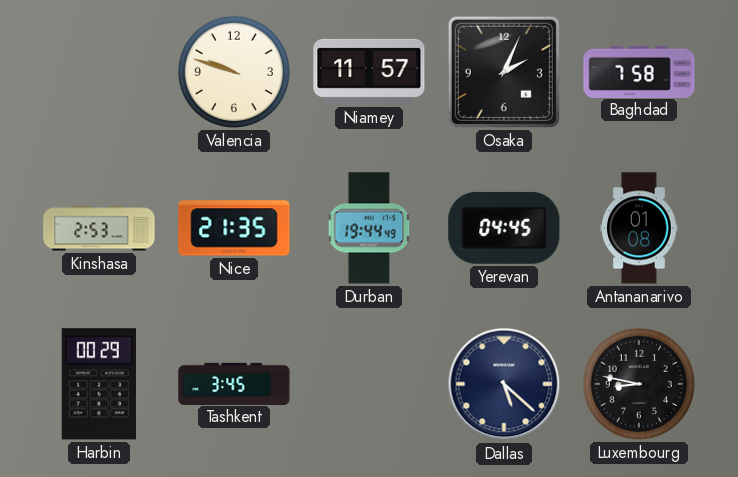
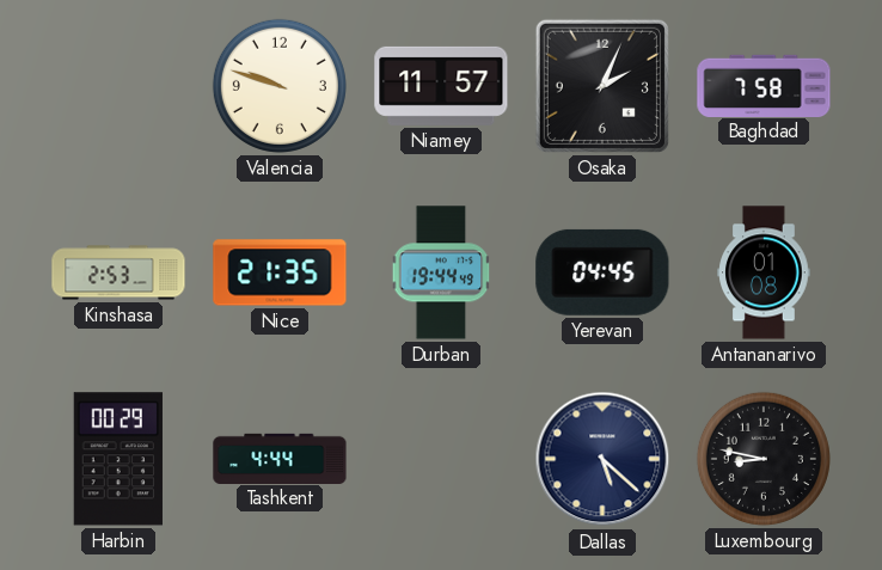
Tashkent: 3:45 -> 4:44 (280, 458)
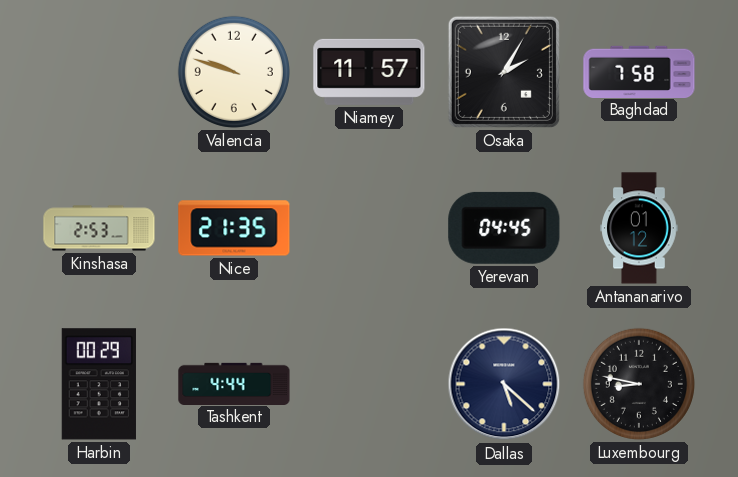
Osaka: 2:04 -> 2:05 (504, 72)
Durban: 19:44 -> none (441, 272)
Antananarivo: 01:08 -> 01:12 (639, 228)
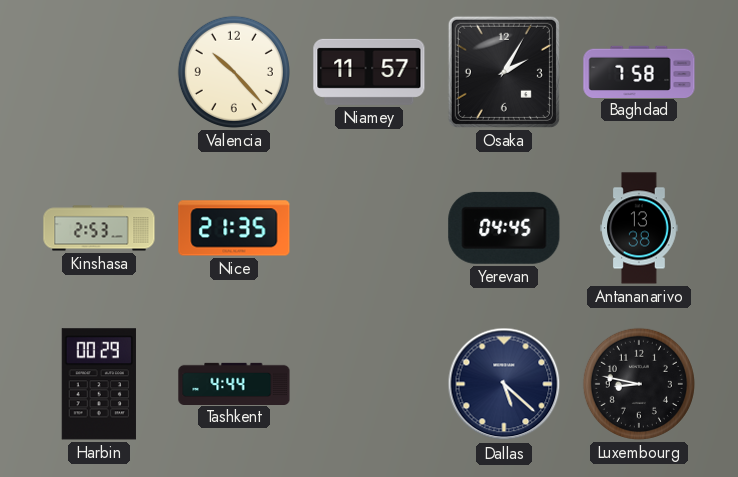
Valencia: 9:48 -> 10:23 (234, 72)
Antananarivo: 01:12 -> 13:38 (639, 228)
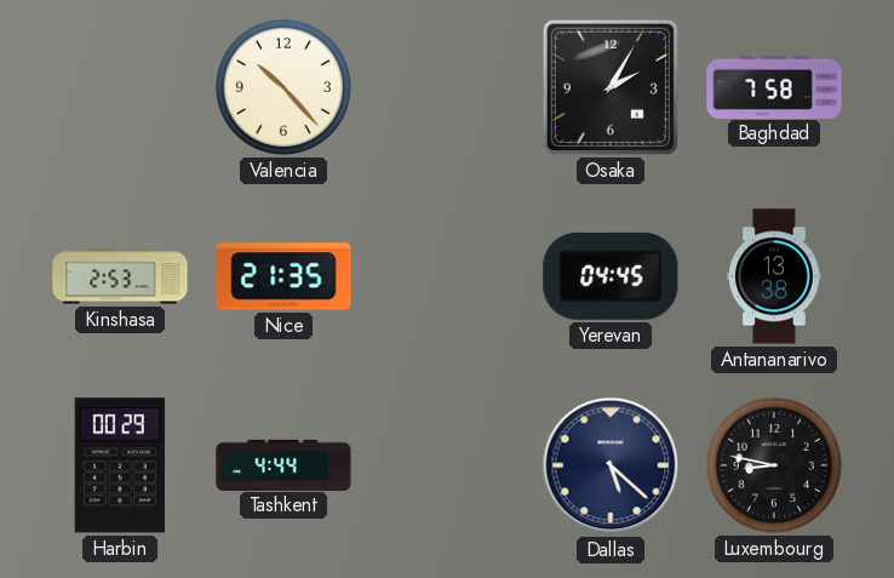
Niamey: 11:57 -> none (369, 72)
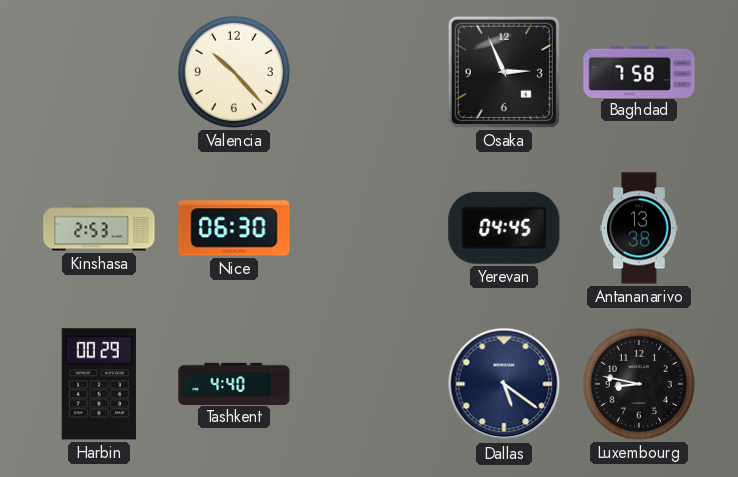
Osaka: 2:05 -> 2:56 (504, 72)
Nice: 21:35 -> 06:30 (234, 228)
Tashkent: 4:44 -> 4:40 (234, 383)
Dallas: 5:22 -> 5:21 (504, 384)
